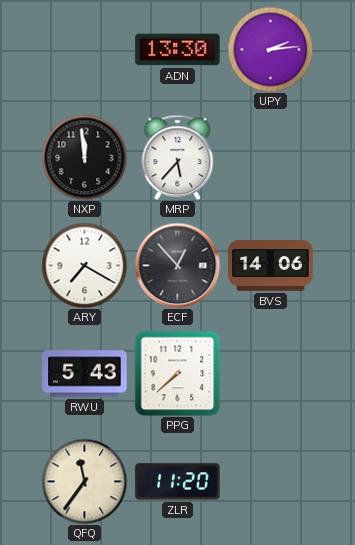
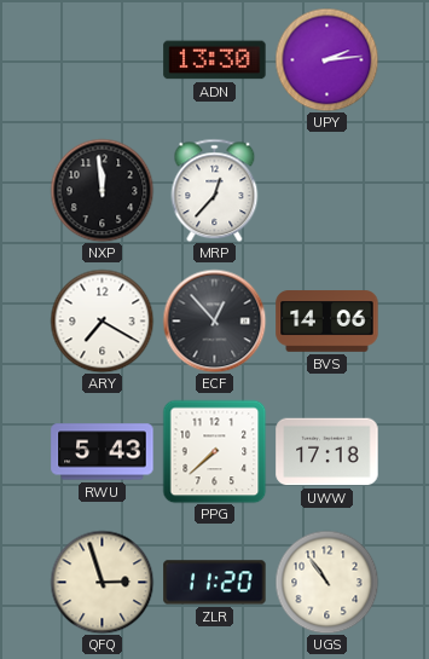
MRP: 5:37 -> 12:37 (215, 190)
UWW: none -> 17:18 (327, 452)
QFQ: 11:36 -> 2:57 (102, 582)
UGS: none -> 10:54 (326, 582)
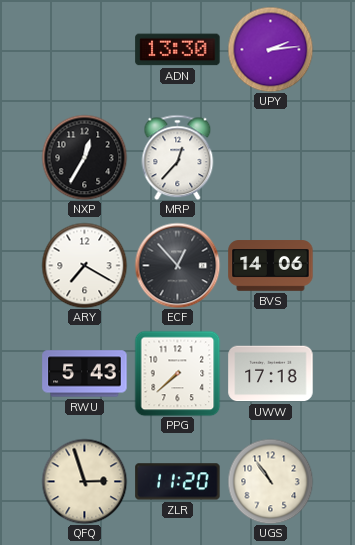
NXP: 11:59 -> 12:35 (84, 157)
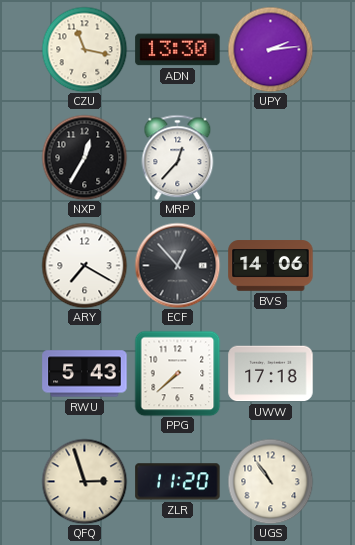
CZU: none -> 11:17 (84, 49)
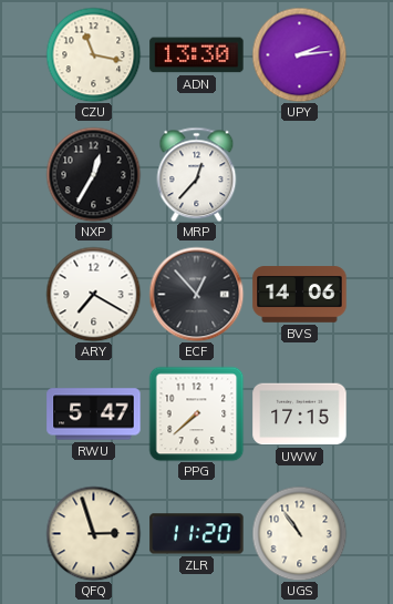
RWU: 5:43 -> 5:47 (94, 414)
UWW: 17:18 -> 17:15 (300, 414)
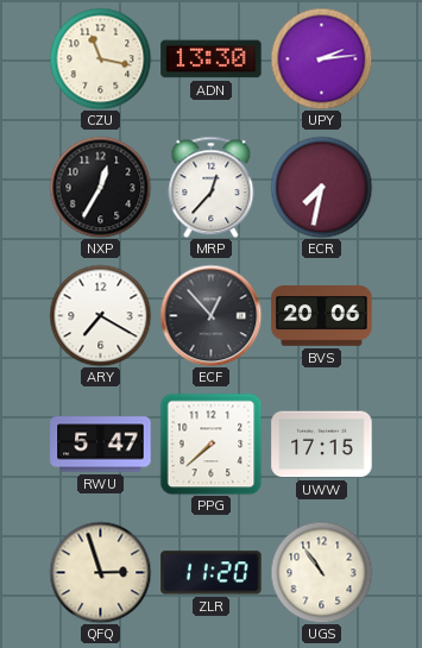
ECR: none -> 7:32 (321, 187)
BVS: 14:06 -> 20:06 (322, 316)
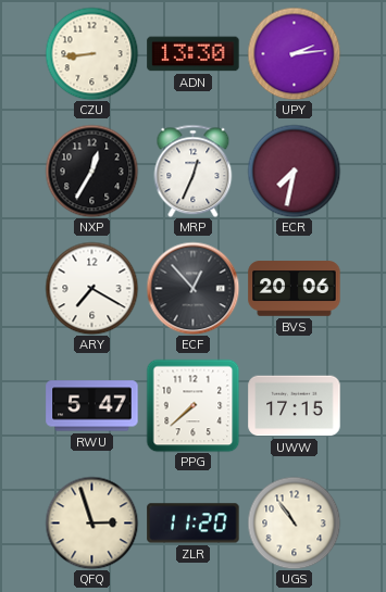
CZU: 11:17 -> 8:44 (91, 53)
MRP: 12:37 -> 12:34 (194, 171)
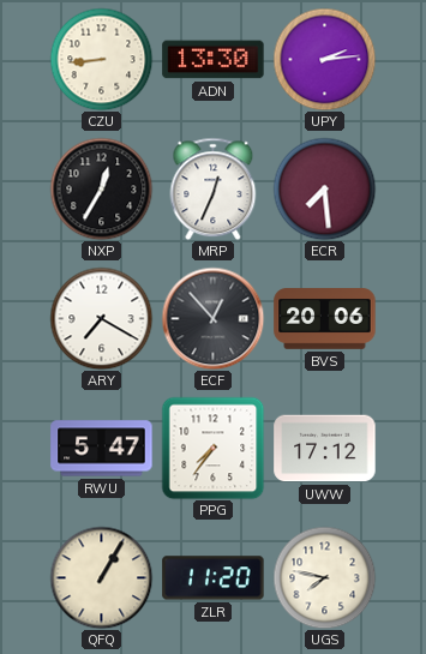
ECR: 7:32 -> 7:29 (324, 188)
PPG: 7:38 -> 7:36 (212, 448)
UWW: 17:15 -> 17:12 (325, 449)
QFQ: 2:57 -> 1:05 (101, 577)
UGS: 10:54 -> 7:47 (324, 577)
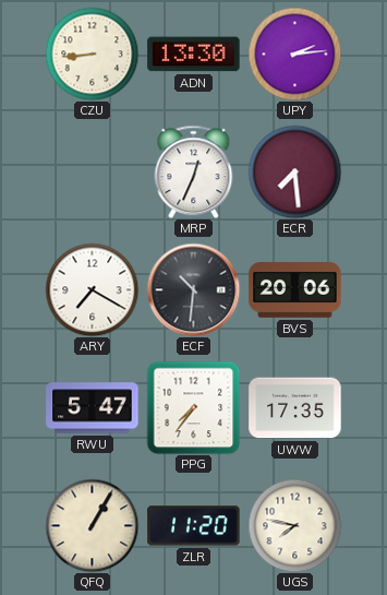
NXP: 12:35 -> none (101, 188)
ECF: 12:53 -> 10:31 (193, 289)
UWW: 17:12 -> 17:35 (295, 408)
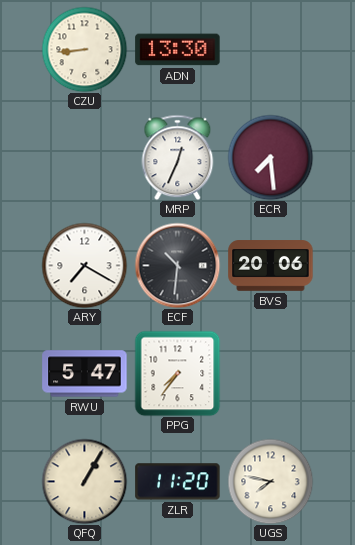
UPY: 2:14 -> none (294, 53)
UWW: 17:35 -> none (295, 408)
